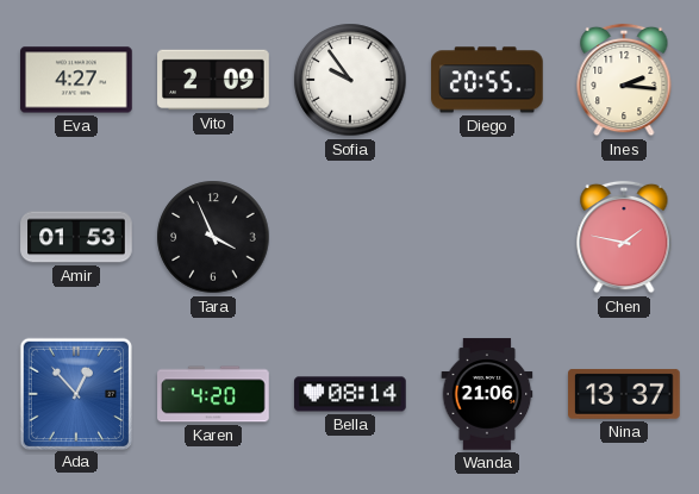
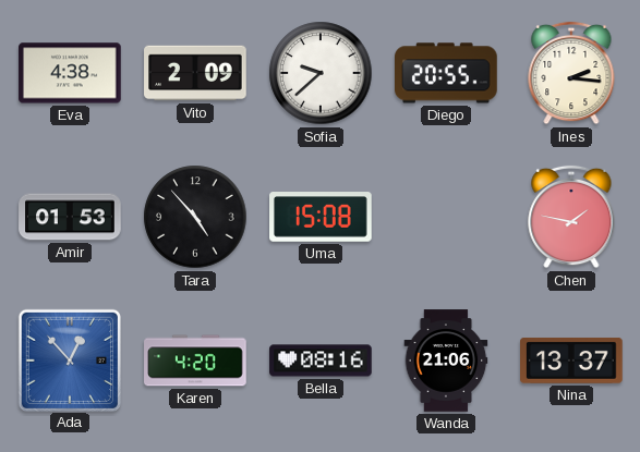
Eva: 4:27 -> 4:38 (70, 73)
Sofia: 9:54 -> 9:38 (321, 73)
Tara: 3:56 -> 4:53 (195, 217)
Uma: none -> 15:08 (321, 217)
Bella: 08:14 -> 08:16 (321, 361)
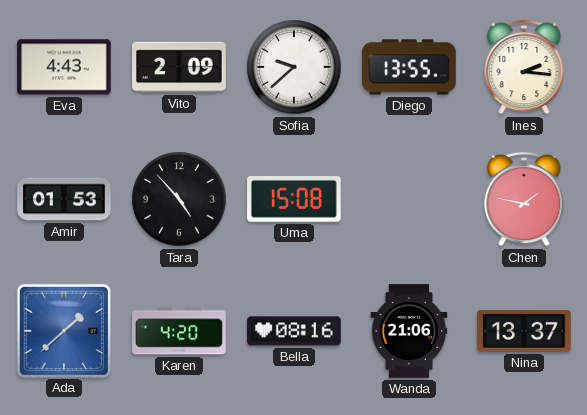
Eva: 4:38 -> 4:43 (64, 67)
Diego: 20:55 -> 13:55 (409, 67)
Ada: 12:53 -> 1:38 (63, 330)
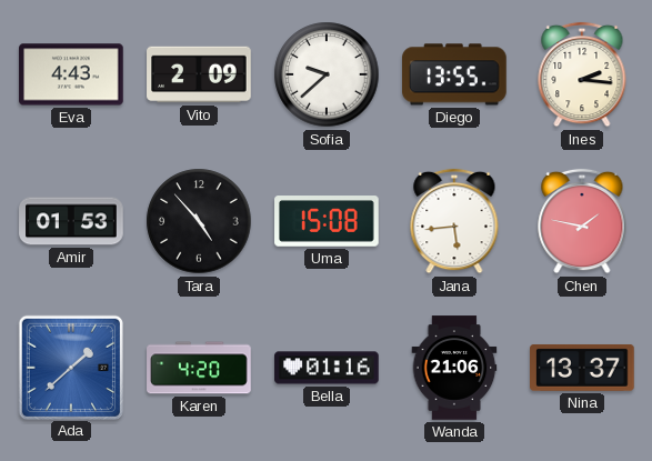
Jana: none -> 5:44 (454, 221)
Bella: 08:16 -> 01:16 (327, 368)
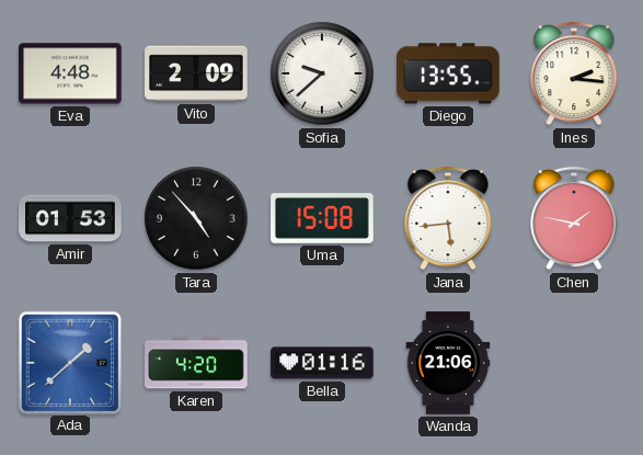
Eva: 4:43 -> 4:48 (70, 73)
Nina: 13:37 -> none (582, 368)
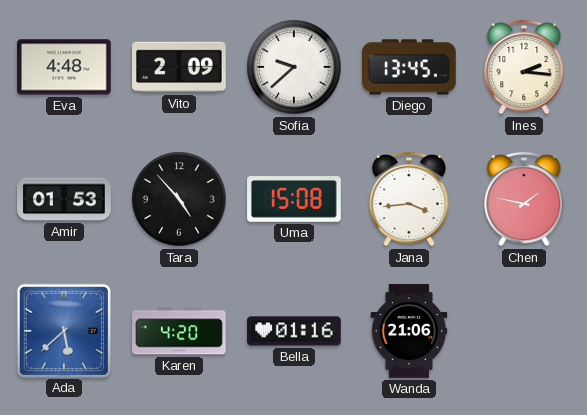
Diego: 13:55 -> 13:45 (409, 67)
Jana: 5:44 -> 3:44 (409, 199)
Ada: 1:38 -> 5:38 (63, 330)
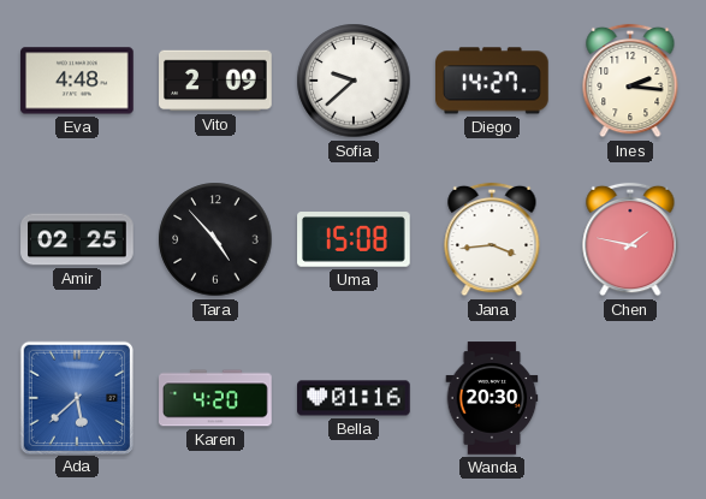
Diego: 13:45 -> 14:27 (492, 81)
Amir: 01:53 -> 02:25 (77, 239)
Wanda: 21:06 -> 20:30 (492, 398)
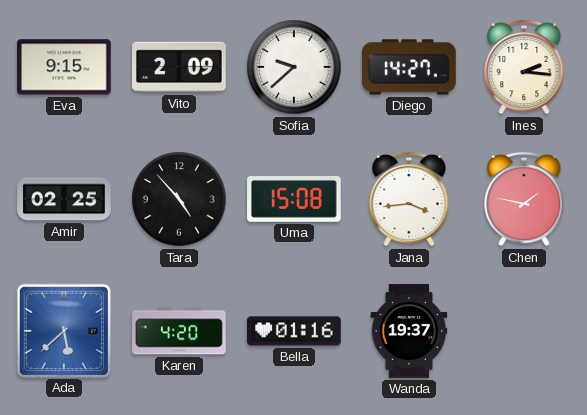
Eva: 4:48 -> 9:15 (64, 67)
Wanda: 20:30 -> 19:37 (409, 331)
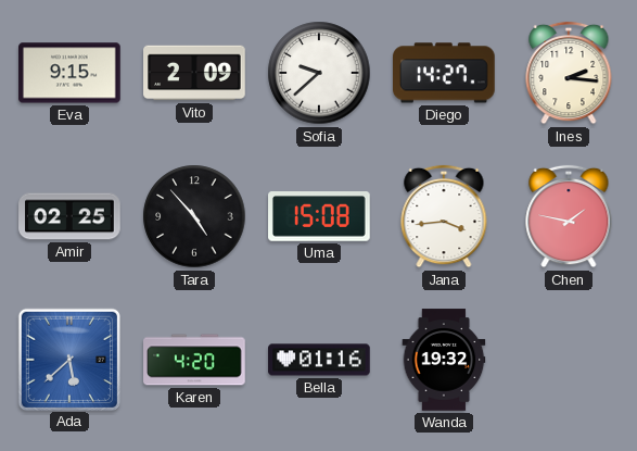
Wanda: 19:37 -> 19:32 (444, 360)
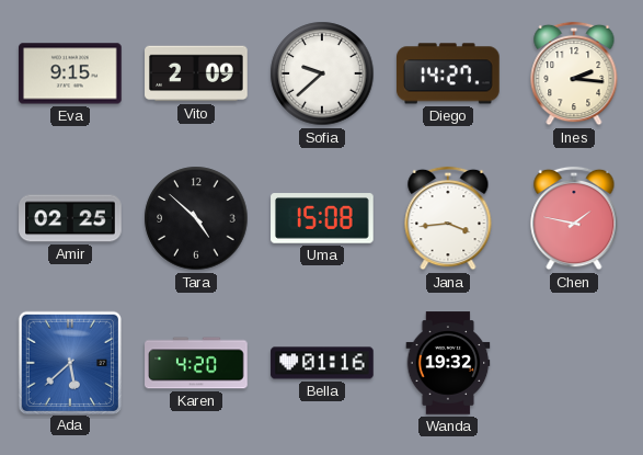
Tara: 4:53 -> 4:52 (196, 218)
